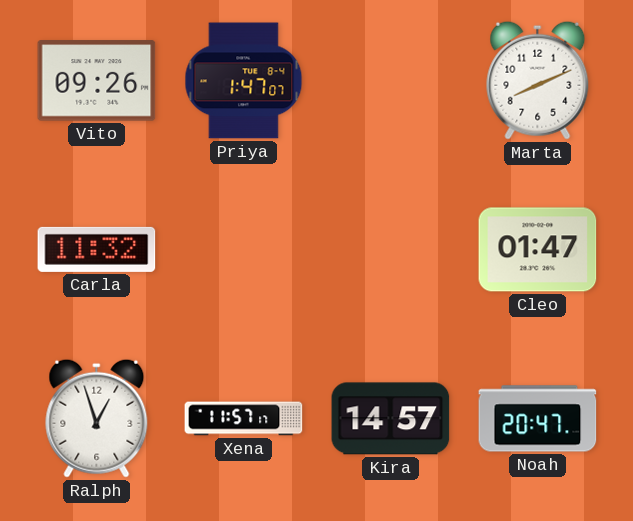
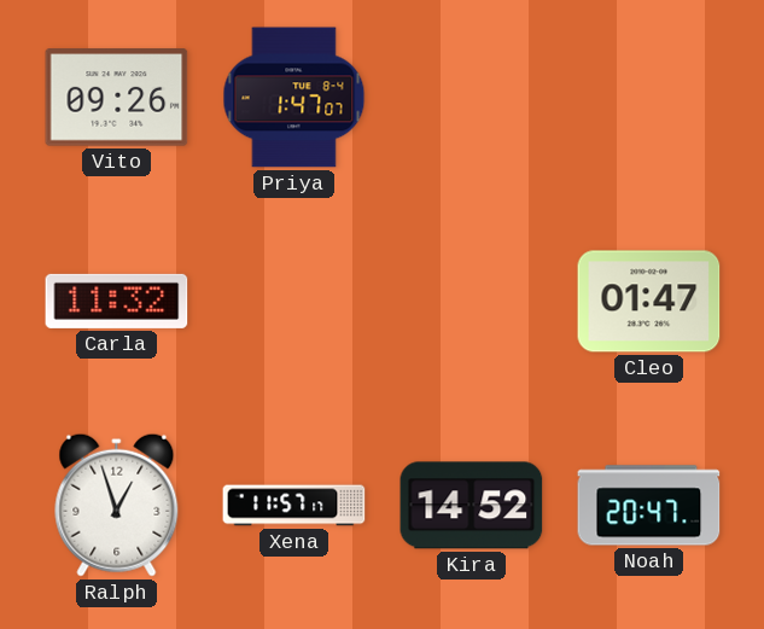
Marta: 8:11 -> none (538, 80)
Kira: 14:57 -> 14:52 (472, 506)
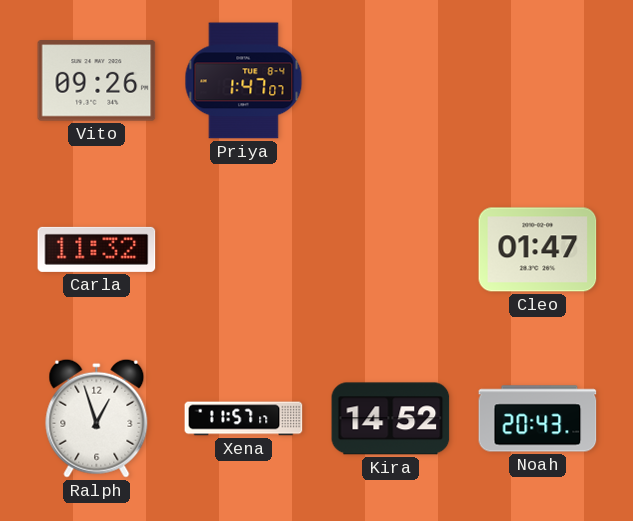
Noah: 20:47 -> 20:43 (538, 419)
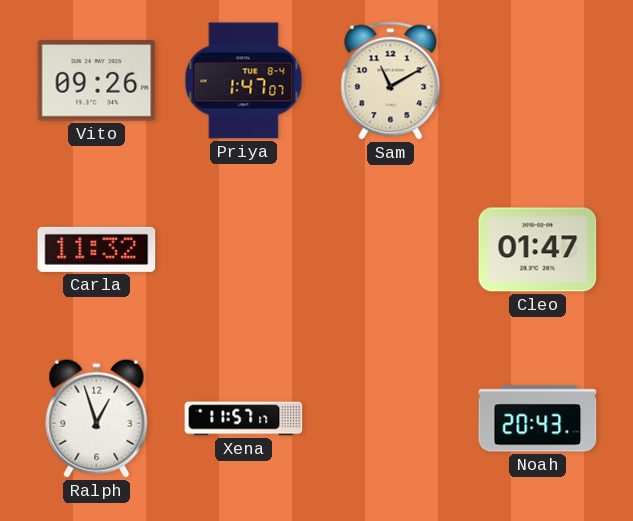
Sam: none -> 11:10 (391, 81)
Kira: 14:52 -> none (391, 419)
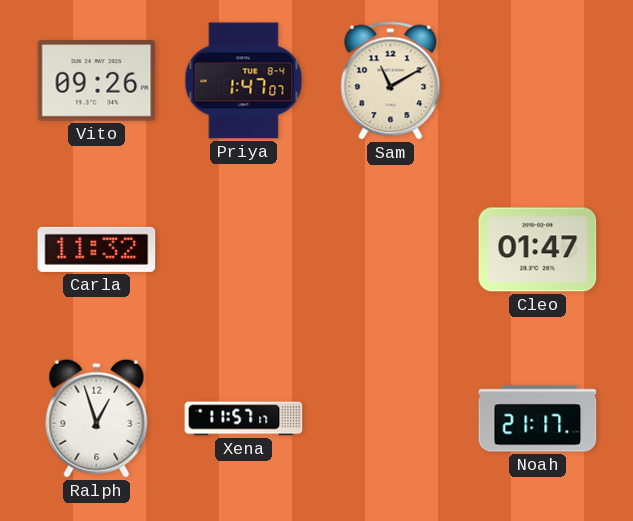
Noah: 20:43 -> 21:17 (538, 419)
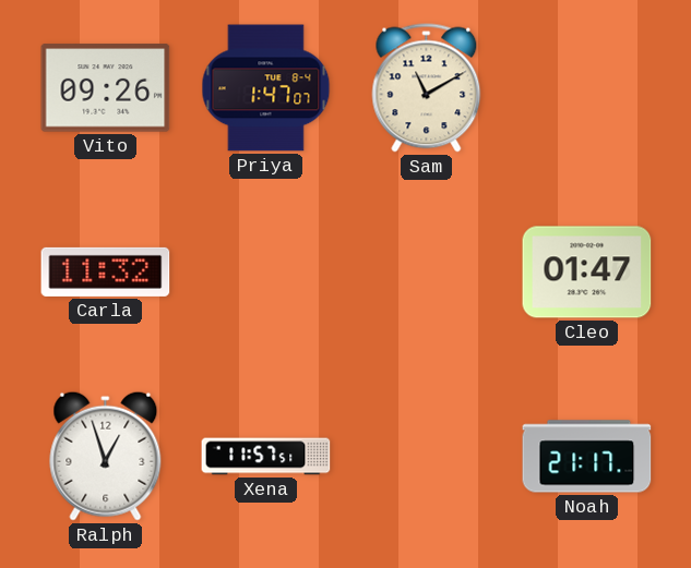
Xena: 11:57:17 -> 11:57:51 (266, 457)
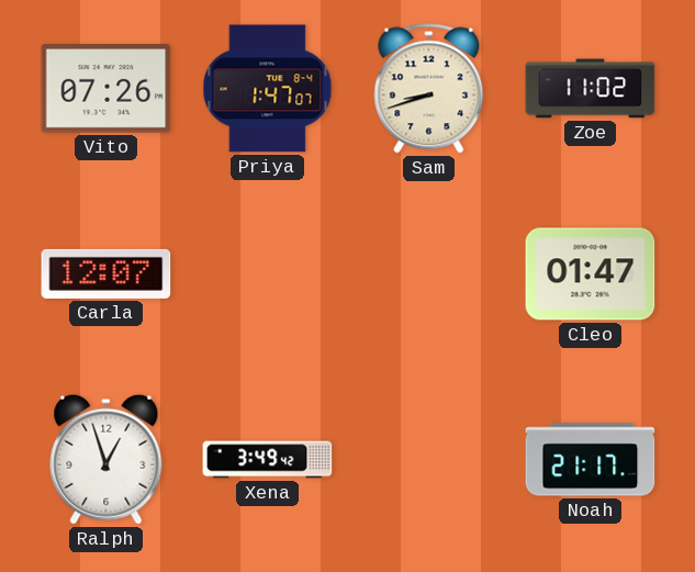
Vito: 09:26 -> 07:26 (107, 89)
Sam: 11:10 -> 8:42 (429, 89)
Zoe: none -> 11:02 (591, 89)
Carla: 11:32 -> 12:07 (107, 273)
Xena: 11:57 -> 3:49 (268, 460)
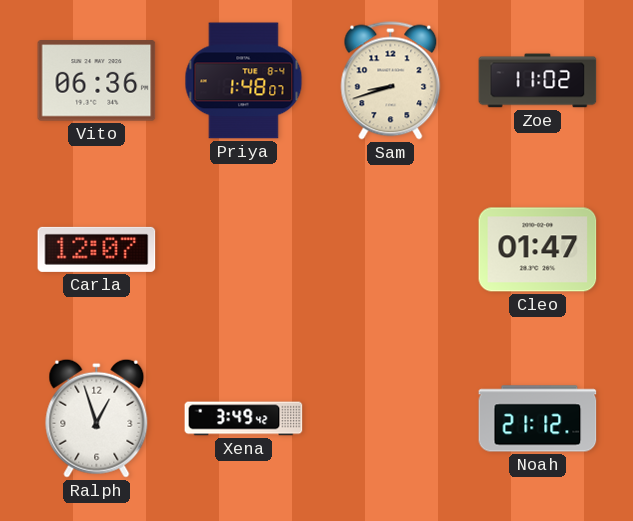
Vito: 07:26 -> 06:36 (97, 81)
Priya: 1:47 -> 1:48 (244, 81)
Noah: 21:17 -> 21:12 (538, 419)
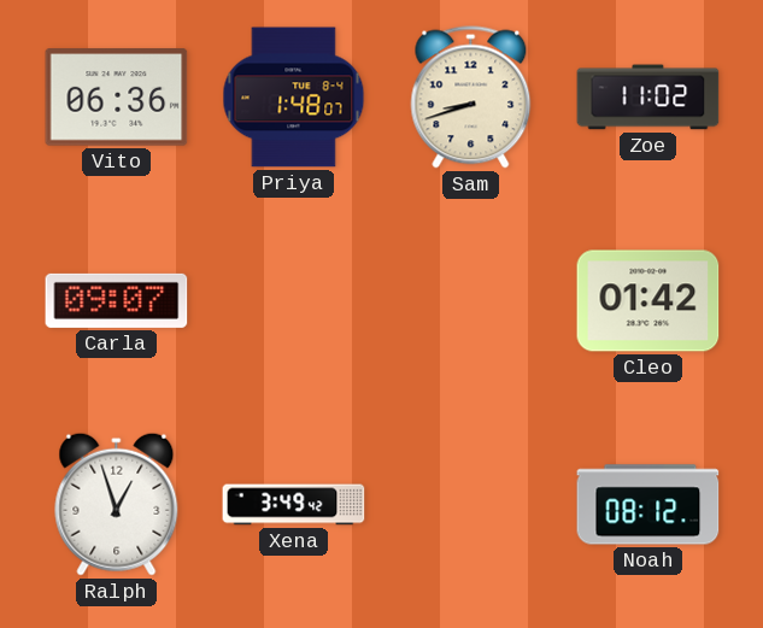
Carla: 12:07 -> 09:07 (117, 300)
Cleo: 01:47 -> 01:42 (648, 301)
Noah: 21:12 -> 08:12 (648, 505)
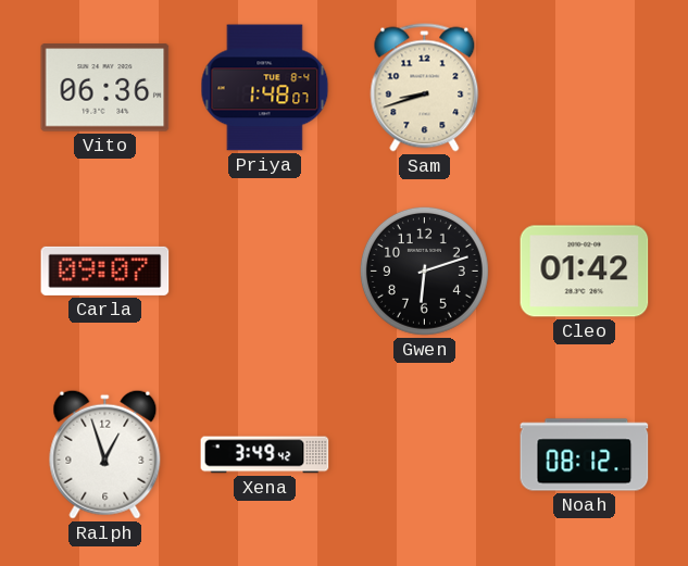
Zoe: 11:02 -> none (648, 98)
Gwen: none -> 6:12 (424, 271)
